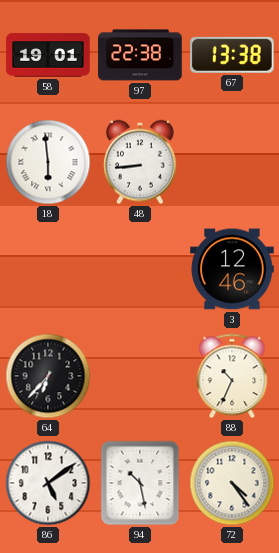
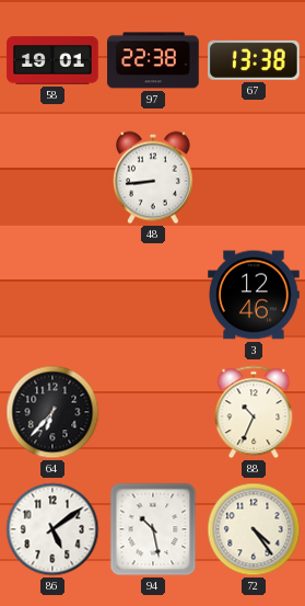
18: 5:59 -> none (48, 162)
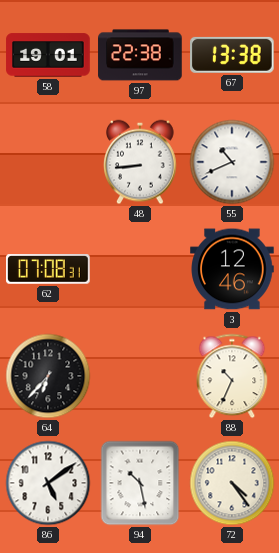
55: none -> 10:41 (232, 162)
62: none -> 07:08 (48, 269)
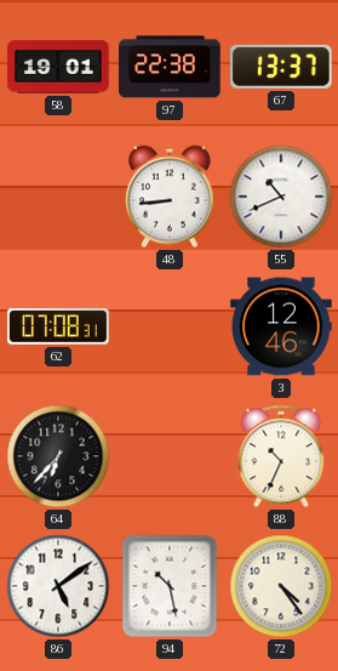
67: 13:38 -> 13:37 (282, 67)
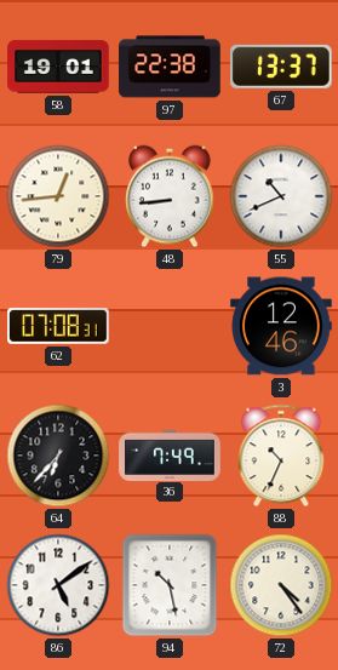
79: none -> 12:44 (58, 196)
36: none -> 7:49 (170, 454)
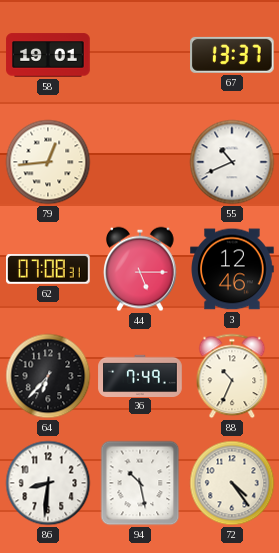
97: 22:38 -> none (170, 67)
48: 8:44 -> none (171, 196)
44: none -> 5:15 (141, 269)
86: 5:09 -> 8:31 (48, 483)
